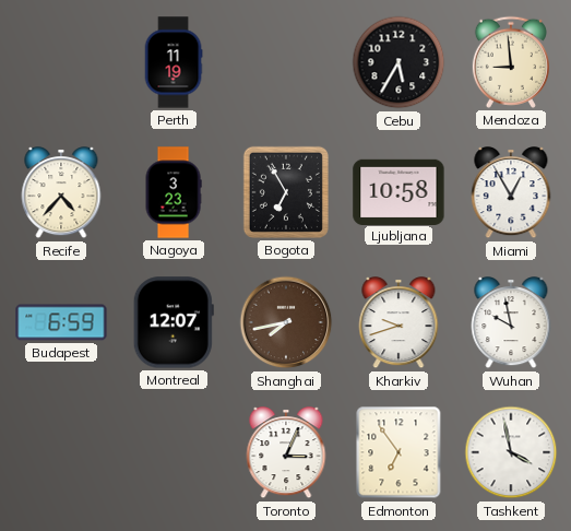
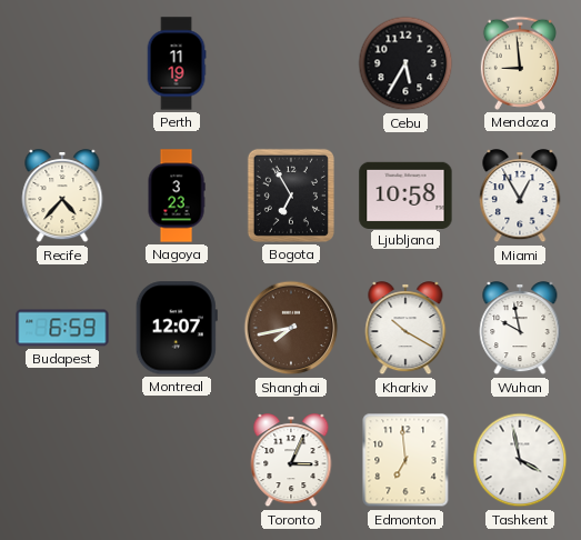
Kharkiv: 9:42 -> 10:20 (405, 329)
Edmonton: 6:54 -> 6:59 (405, 460)
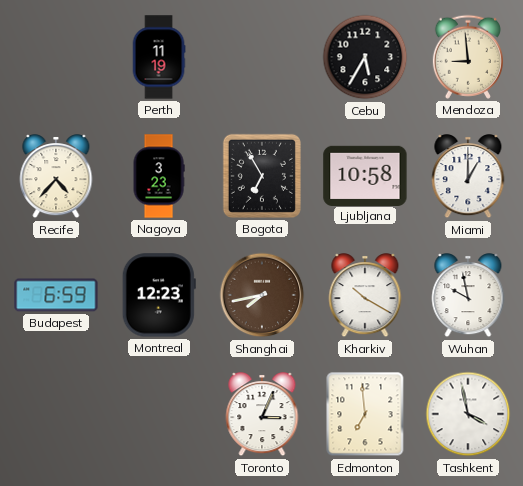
Miami: 12:55 -> 1:00 (468, 177)
Montreal: 12:07 -> 12:23 (159, 295)
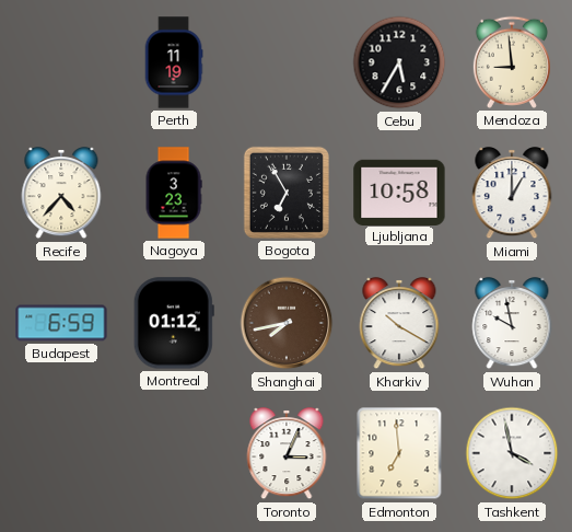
Montreal: 12:23 -> 01:12 (174, 323)
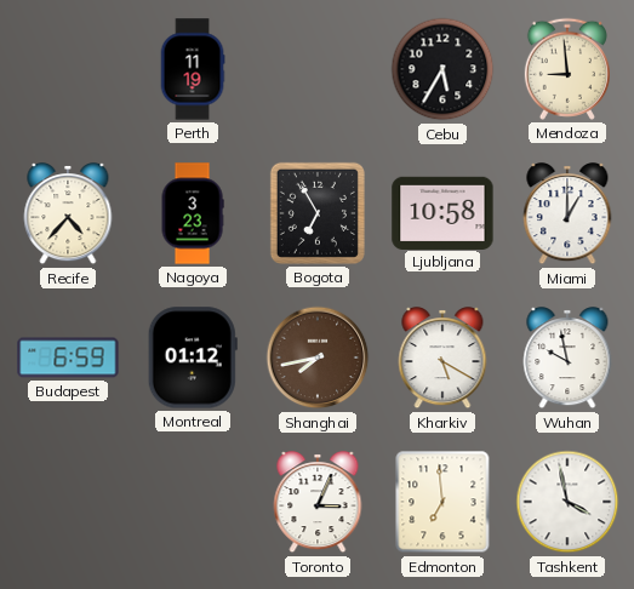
Kharkiv: 10:20 -> 5:20 (442, 359)
